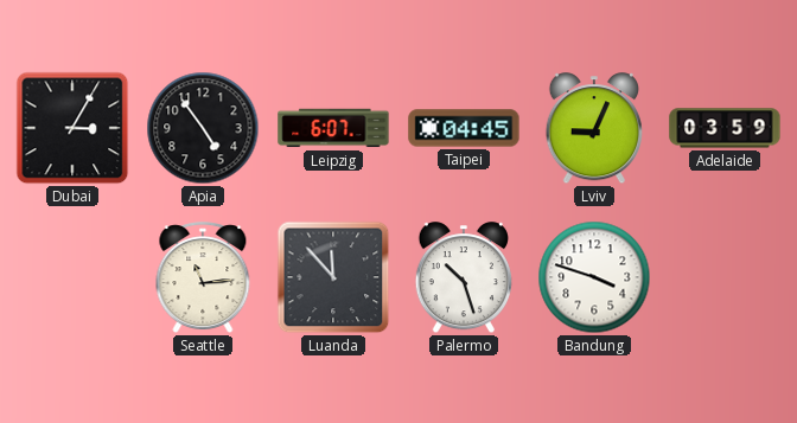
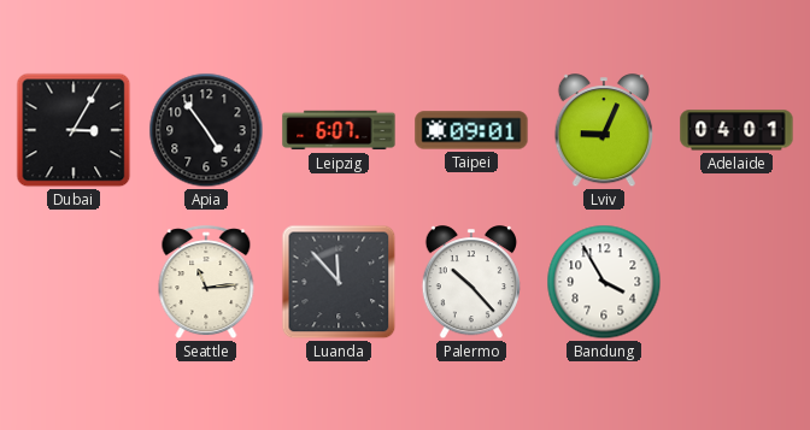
Taipei: 04:45 -> 09:01 (471, 130)
Adelaide: 03:59 -> 04:01 (736, 130)
Palermo: 10:27 -> 10:23 (470, 283)
Bandung: 3:48 -> 3:55 (604, 282)
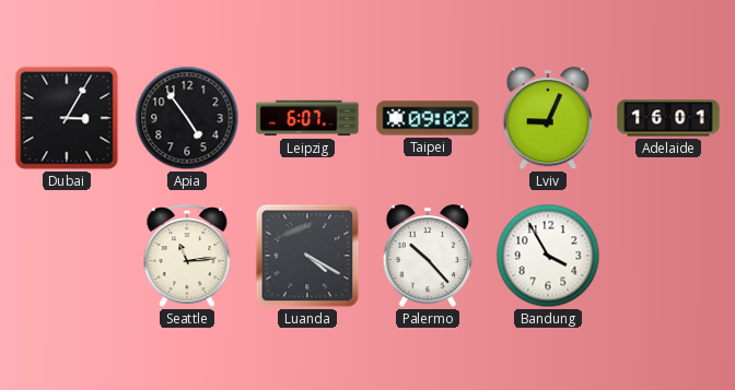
Taipei: 09:01 -> 09:02 (428, 118)
Adelaide: 04:01 -> 16:01 (668, 118)
Luanda: 11:53 -> 4:20 (307, 256)
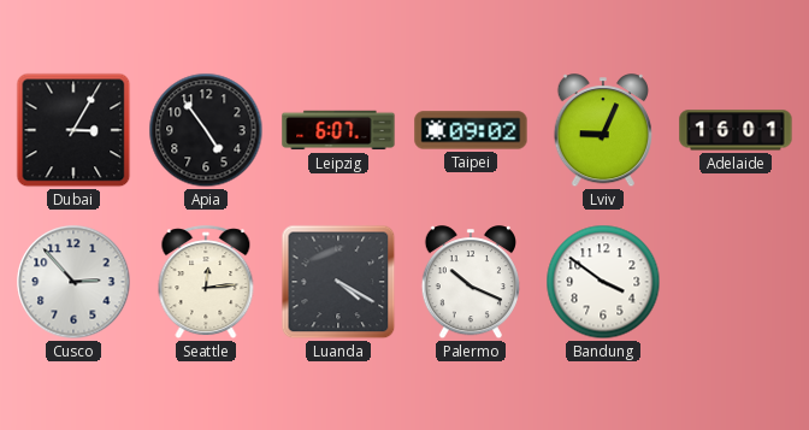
Cusco: none -> 2:53 (73, 282)
Seattle: 11:14 -> 12:14 (206, 283)
Palermo: 10:23 -> 10:19 (470, 283)
Bandung: 3:55 -> 3:51 (603, 282)
